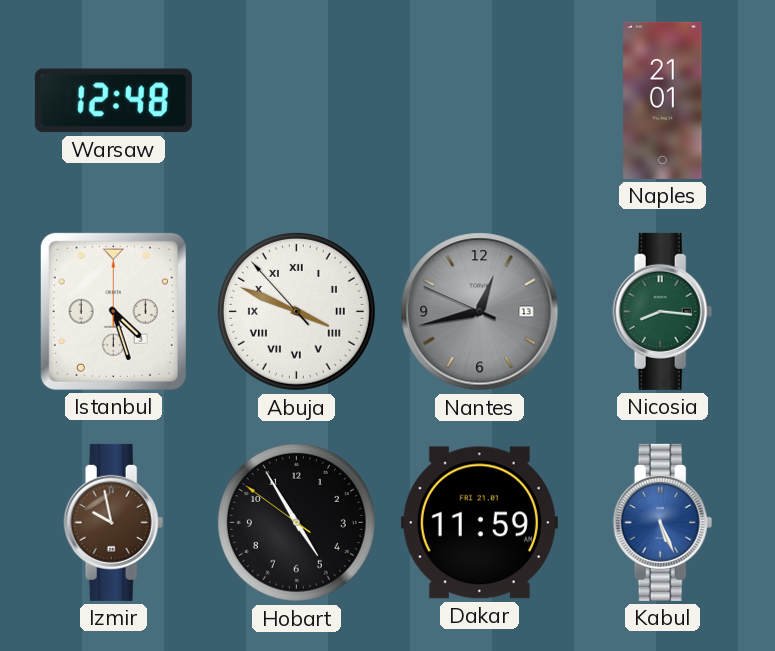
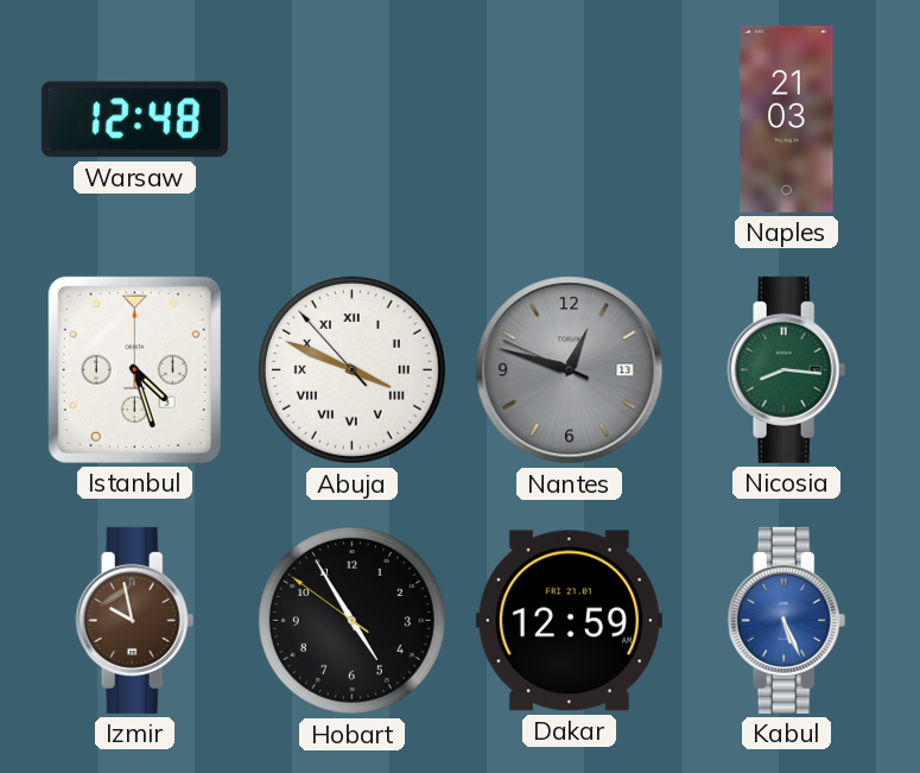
Naples: 21:01 -> 21:03 (787, 119)
Nantes: 12:42 -> 12:47 (570, 370)
Dakar: 11:59 -> 12:59 (569, 621)
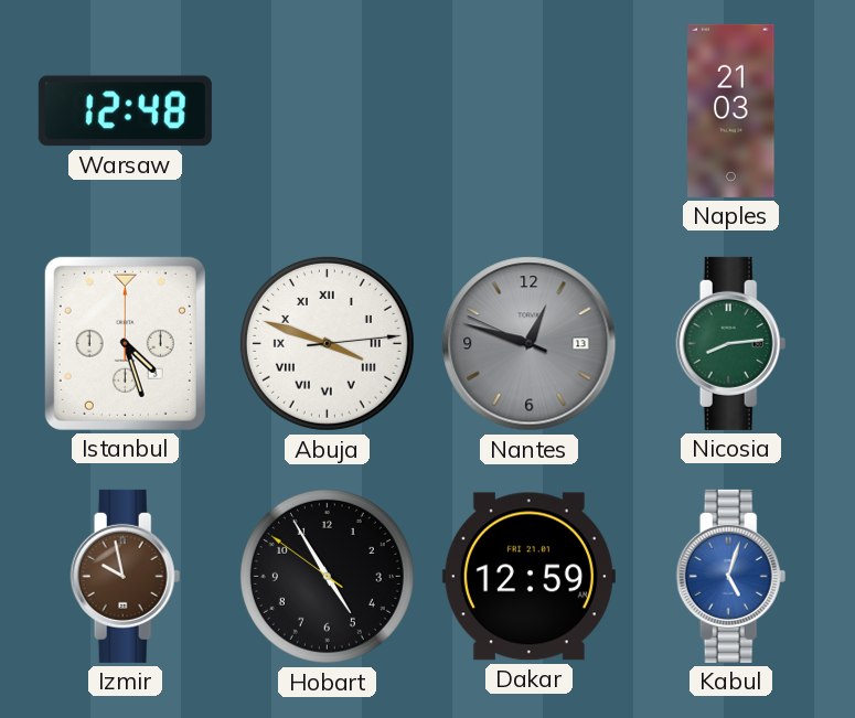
Abuja: 3:48:53 -> 3:48:14 (327, 343)
Nicosia: 8:16 -> 8:14 (731, 343)
Kabul: 5:26 -> 5:03 (731, 576)
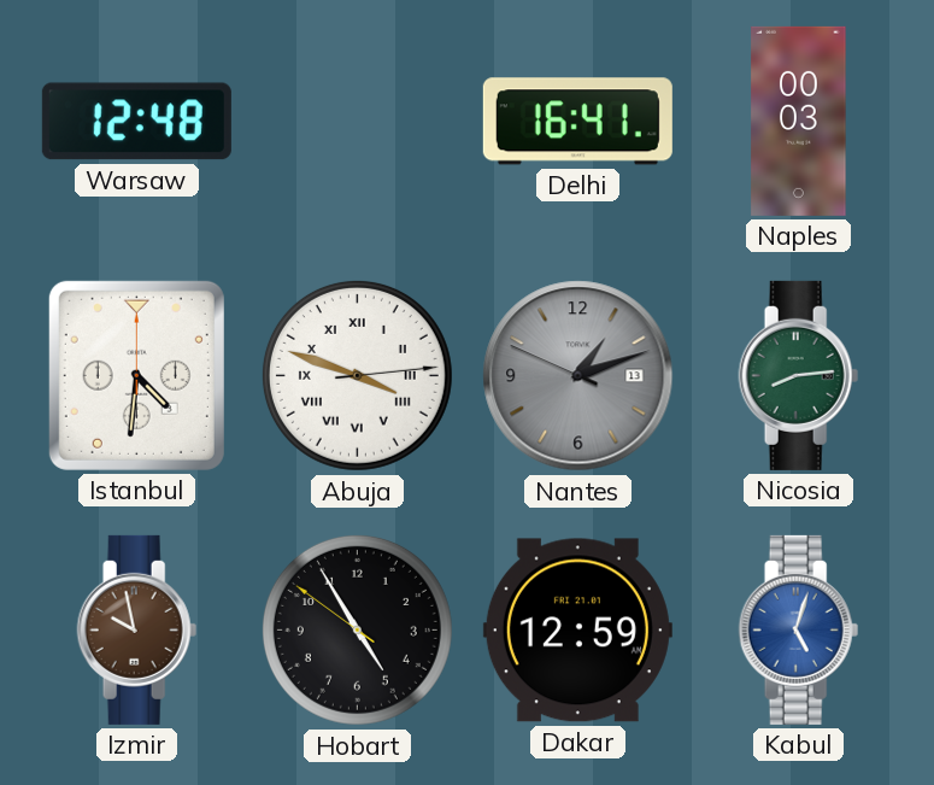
Delhi: none -> 16:41 (577, 122)
Naples: 21:03 -> 00:03 (799, 121)
Istanbul: 4:27 -> 4:31 (136, 375)
Nantes: 12:47 -> 1:11 (578, 376)
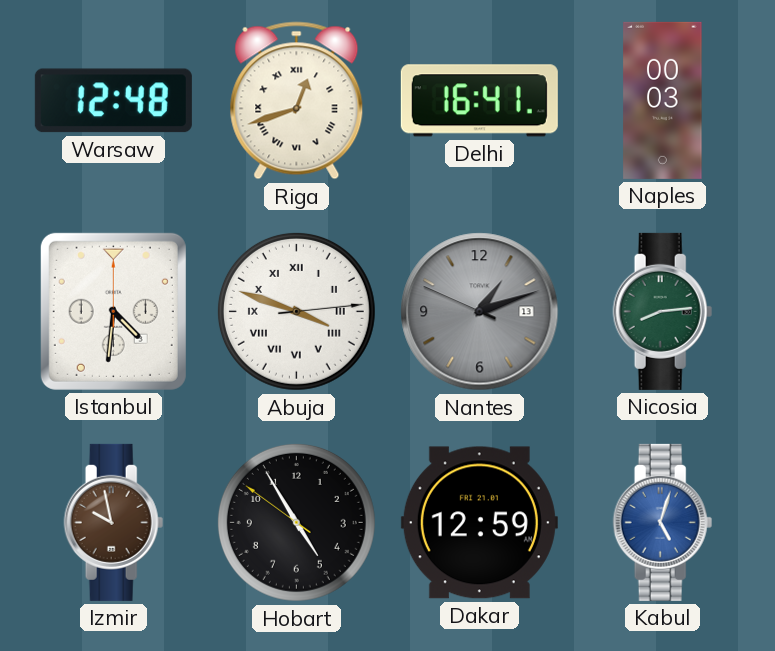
Riga: none -> 12:42 (297, 101)
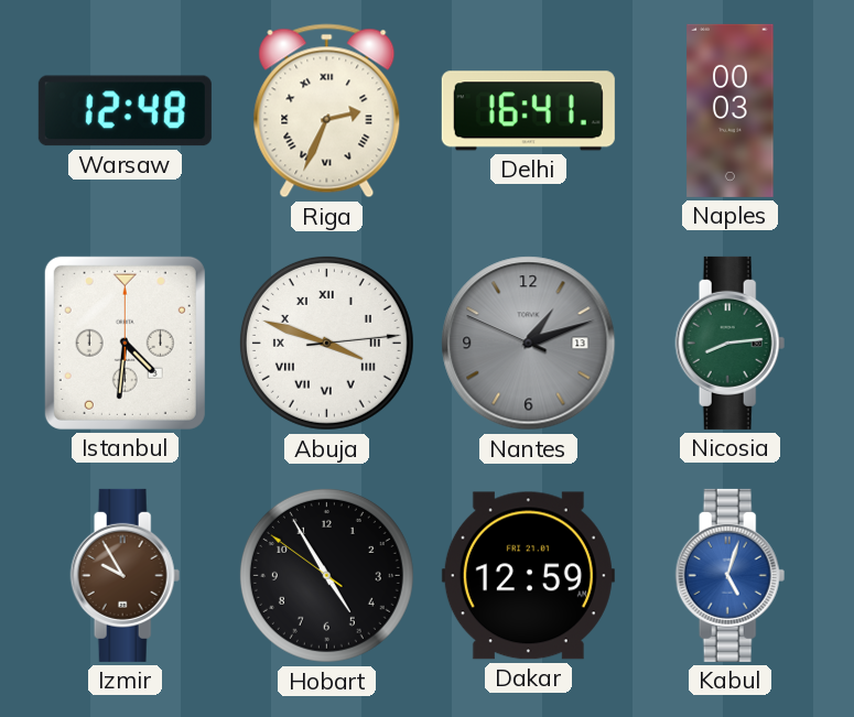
Riga: 12:42 -> 2:34 (327, 111)
Izmir: 9:58 -> 9:55 (126, 575)
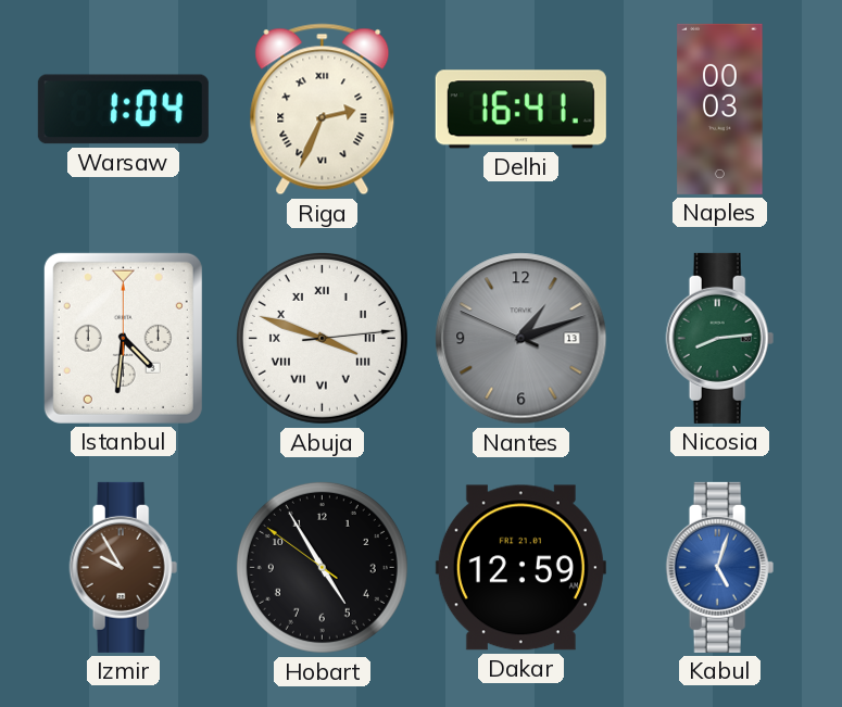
Warsaw: 12:48 -> 1:04 (123, 110)
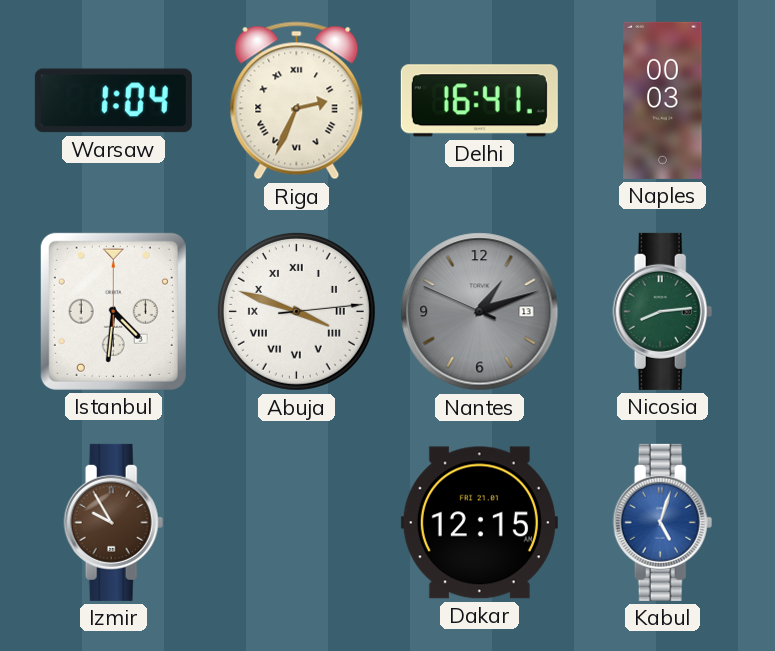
Hobart: 4:54 -> none (322, 567)
Dakar: 12:59 -> 12:15 (479, 523)
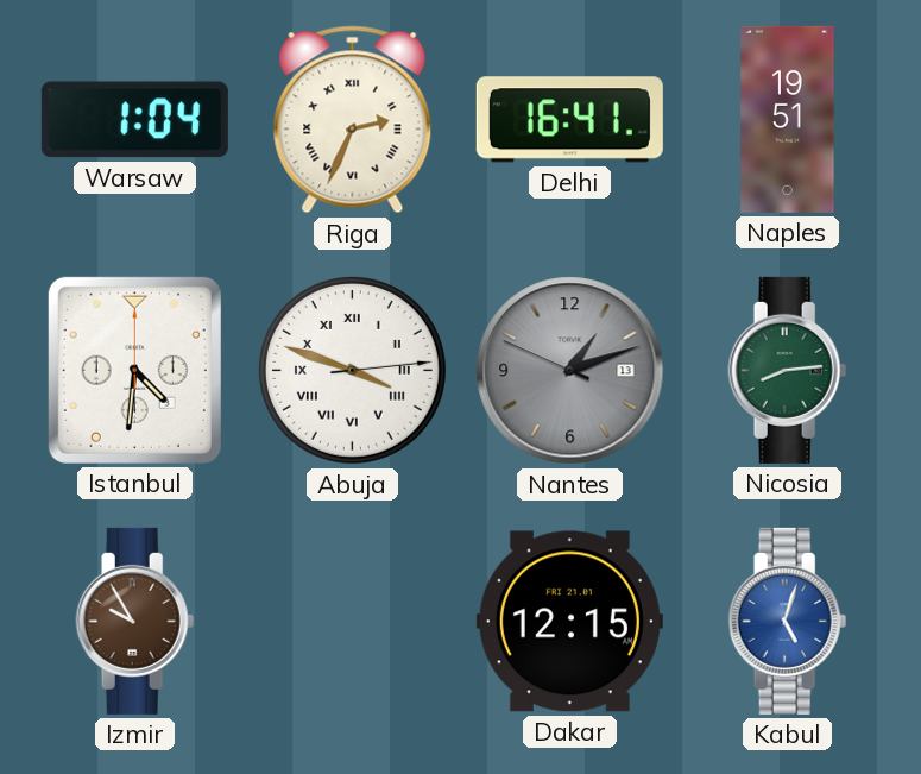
Naples: 00:03 -> 19:51 (788, 119)
